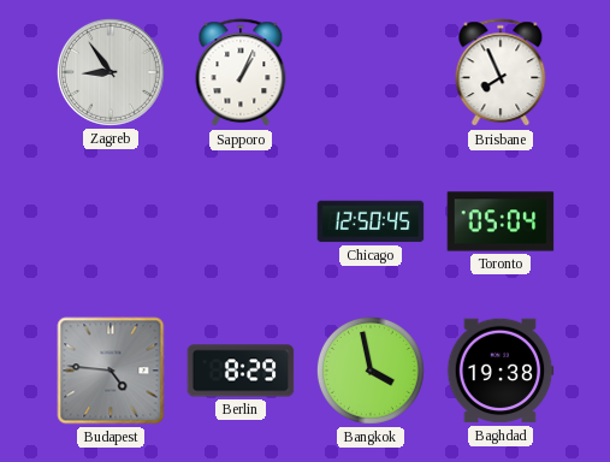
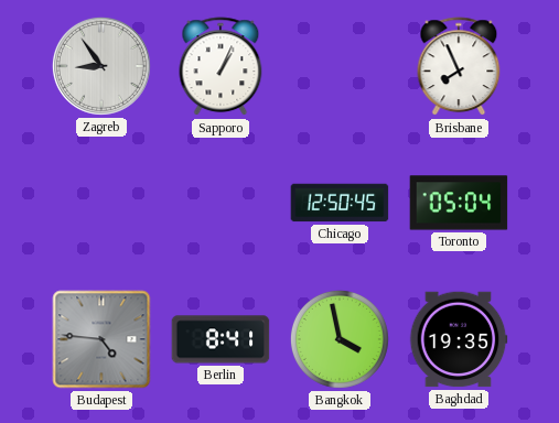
Berlin: 8:29 -> 8:41 (221, 339)
Baghdad: 19:38 -> 19:35 (459, 339)
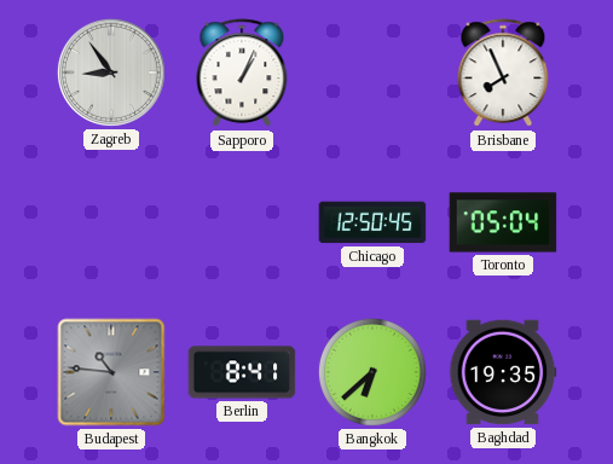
Budapest: 4:46 -> 10:46 (111, 372)
Bangkok: 3:58 -> 6:38 (372, 372)
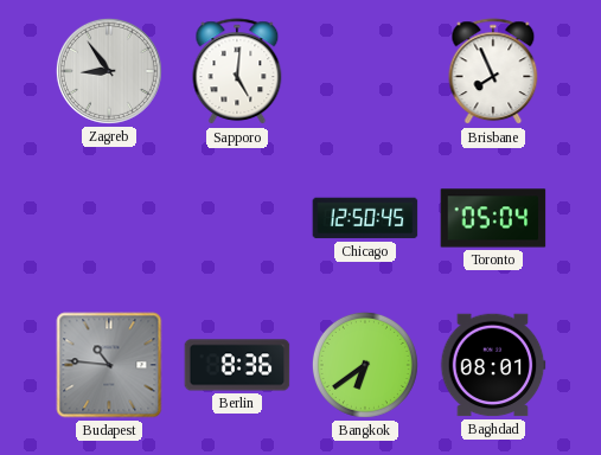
Sapporo: 1:04 -> 5:01 (237, 72)
Berlin: 8:41 -> 8:36 (237, 365)
Bangkok: 6:38 -> 6:39 (365, 365)
Baghdad: 19:35 -> 08:01 (493, 365)
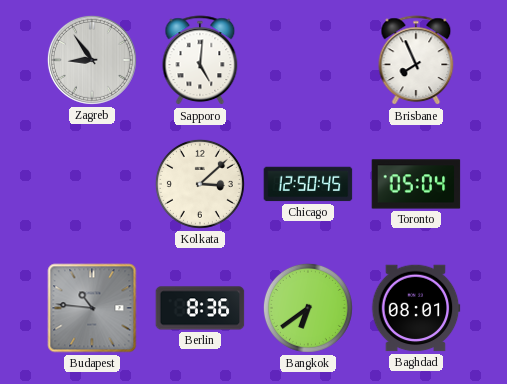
Kolkata: none -> 3:08 (200, 184)
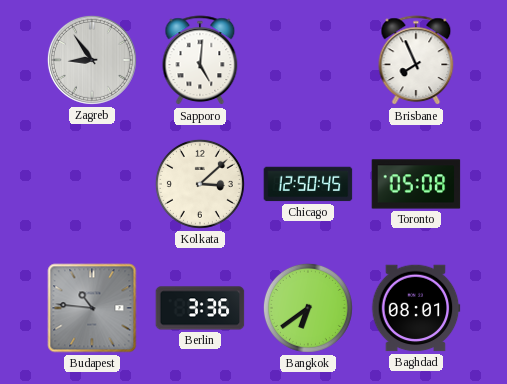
Toronto: 05:04 -> 05:08 (416, 184)
Berlin: 8:36 -> 3:36 (200, 308)
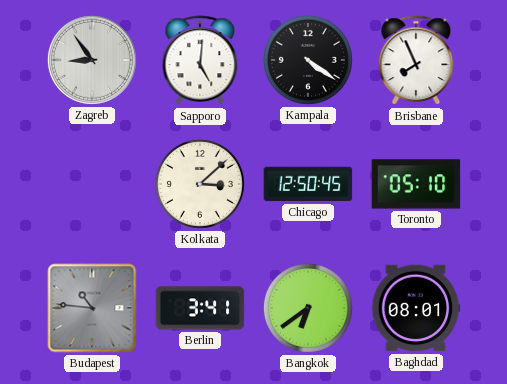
Kampala: none -> 4:21 (308, 60)
Toronto: 05:08 -> 05:10 (416, 184)
Berlin: 3:36 -> 3:41 (200, 308)
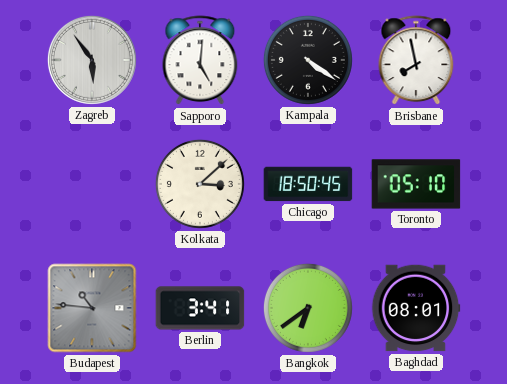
Zagreb: 8:54 -> 5:54 (92, 60)
Brisbane: 7:56 -> 7:58 (416, 61)
Chicago: 12:50 -> 18:50 (308, 184)
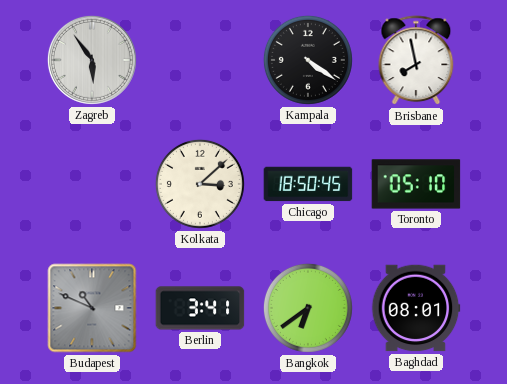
Sapporo: 5:01 -> none (200, 61)
Budapest: 10:46 -> 10:49 (92, 308)
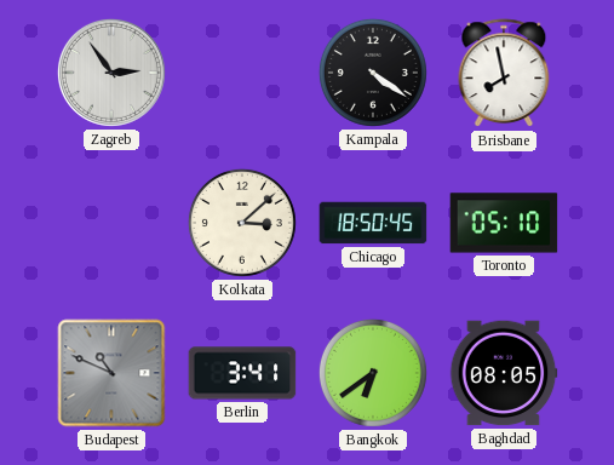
Zagreb: 5:54 -> 2:54 (111, 73)
Baghdad: 08:01 -> 08:05 (504, 373)
